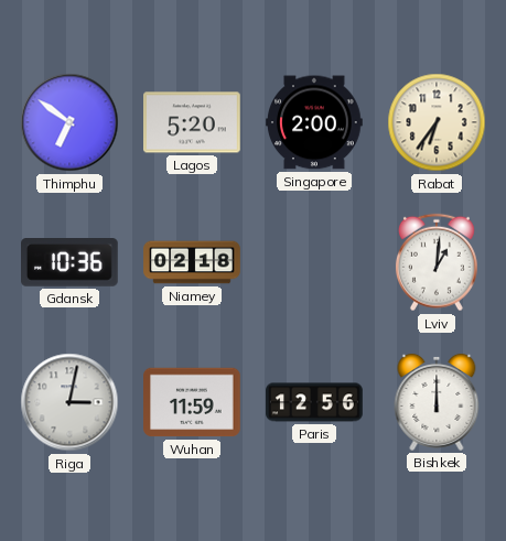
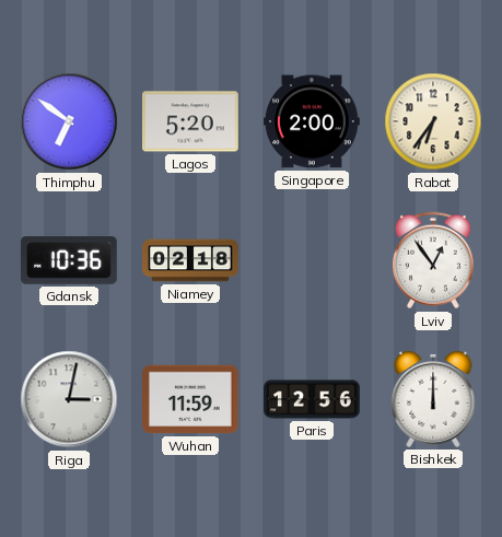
Lviv: 1:01 -> 12:54 (433, 260)
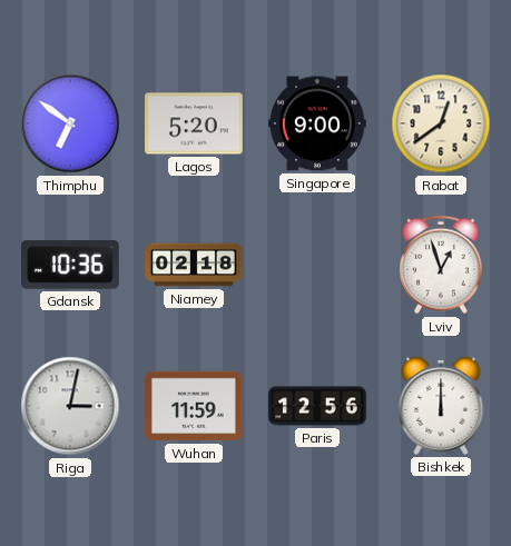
Singapore: 2:00 -> 9:00 (317, 123)
Rabat: 6:36 -> 12:39 (441, 123)
Lviv: 12:54 -> 12:57 (441, 265)
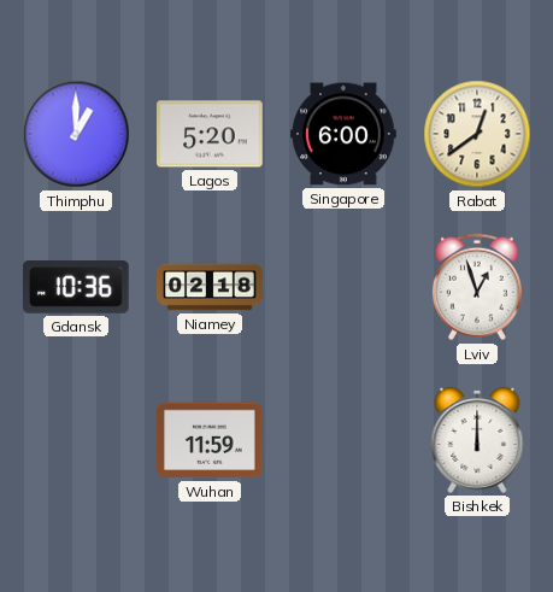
Thimphu: 6:51 -> 1:00 (76, 134)
Singapore: 9:00 -> 6:00 (343, 134)
Riga: 3:02 -> none (70, 406)
Paris: 12:56 -> none (317, 406)
